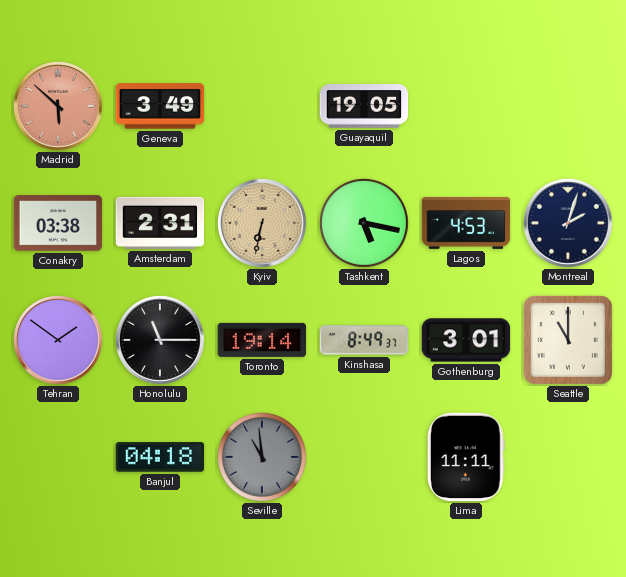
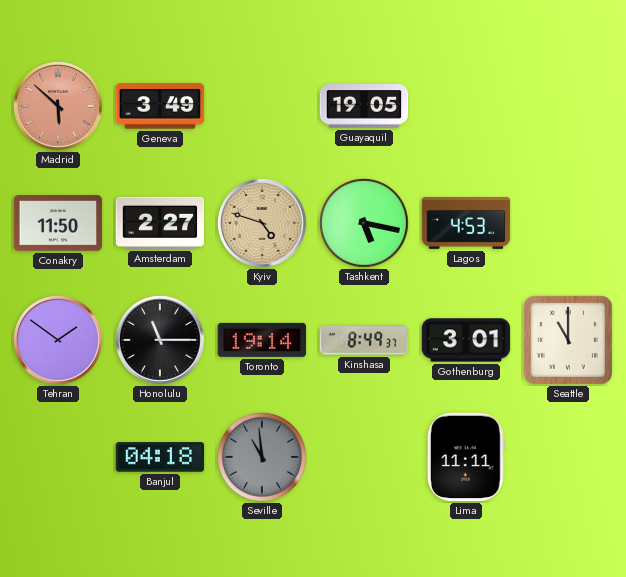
Conakry: 03:38 -> 11:50 (58, 223)
Amsterdam: 2:31 -> 2:27 (160, 223)
Kyiv: 6:32 -> 4:48 (263, 224)
Montreal: 2:03 -> none (569, 224)
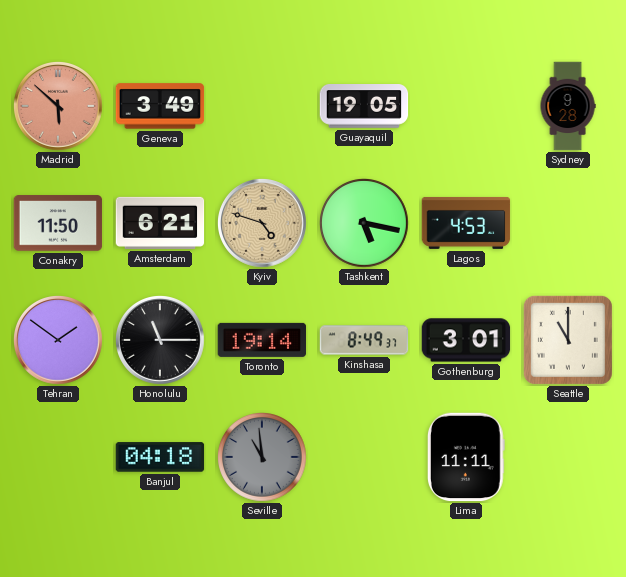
Sydney: none -> 9:28 (568, 106)
Amsterdam: 2:27 -> 6:21 (160, 223)
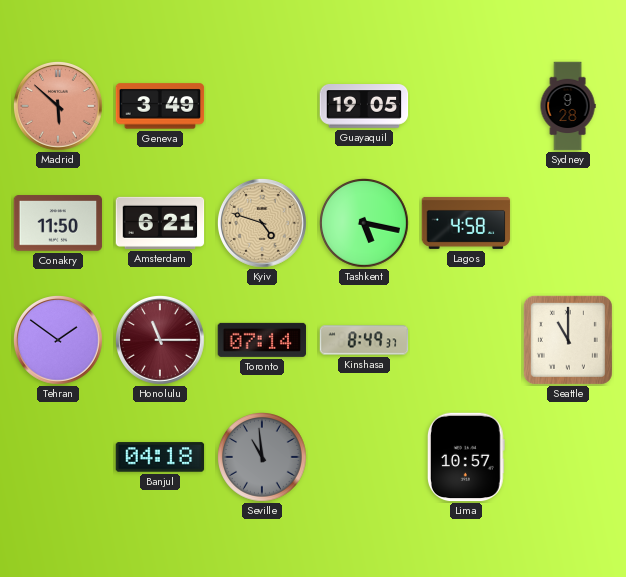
Lagos: 4:53 -> 4:58 (466, 223)
Honolulu dial: black -> burgundy (161, 341)
Toronto: 19:14 -> 07:14 (262, 340)
Gothenburg: 3:01 -> none (466, 340)
Lima: 11:11 -> 10:57 (466, 457)
